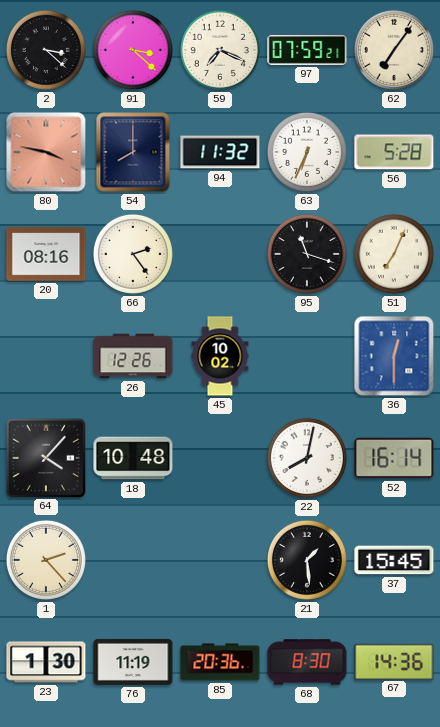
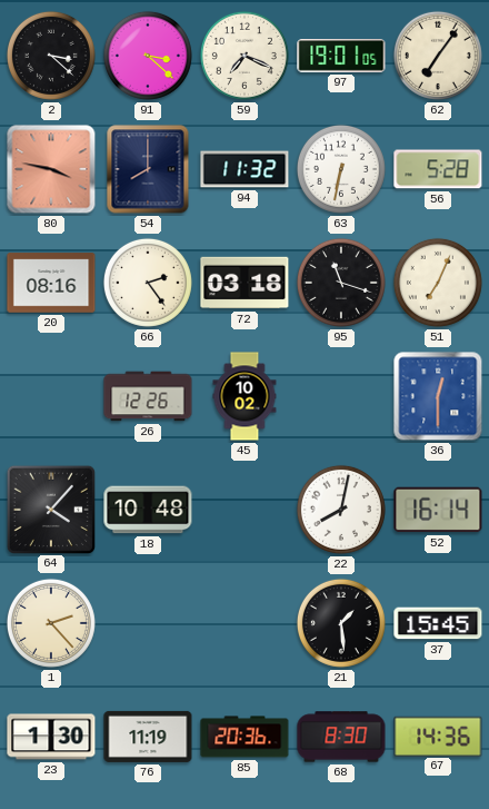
97: 07:59 -> 19:01 (341, 57)
63: 6:34 -> 6:32 (341, 169)
72: none -> 03:18 (244, 283)
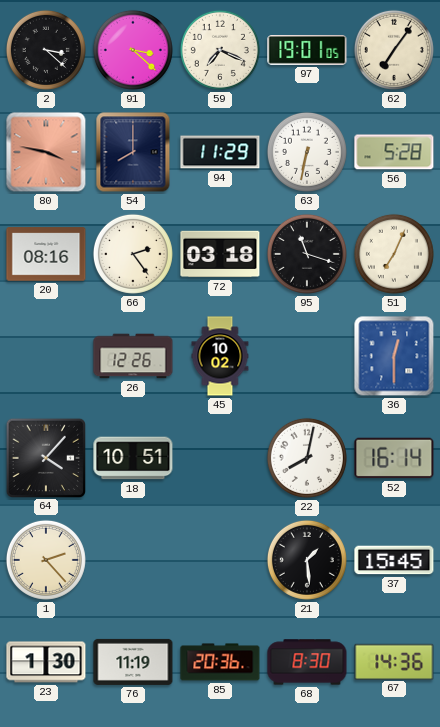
94: 11:32 -> 11:29 (220, 152)
18: 10:48 -> 10:51 (133, 458)
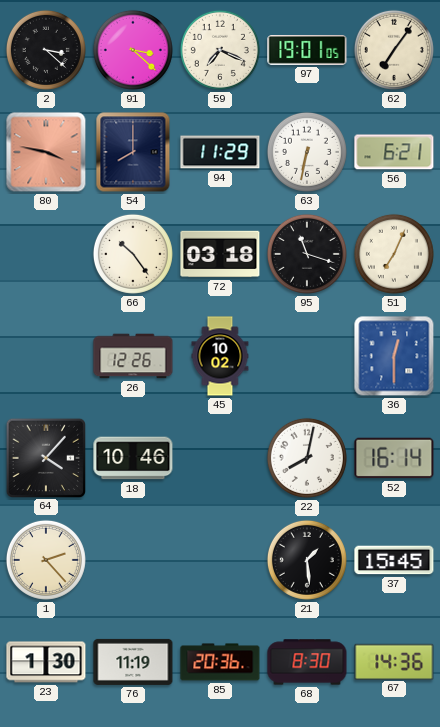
56: 5:28 -> 6:21 (394, 152)
20: 08:16 -> none (46, 254)
66: 2:24 -> 10:24 (133, 254)
18: 10:51 -> 10:46 (133, 458)
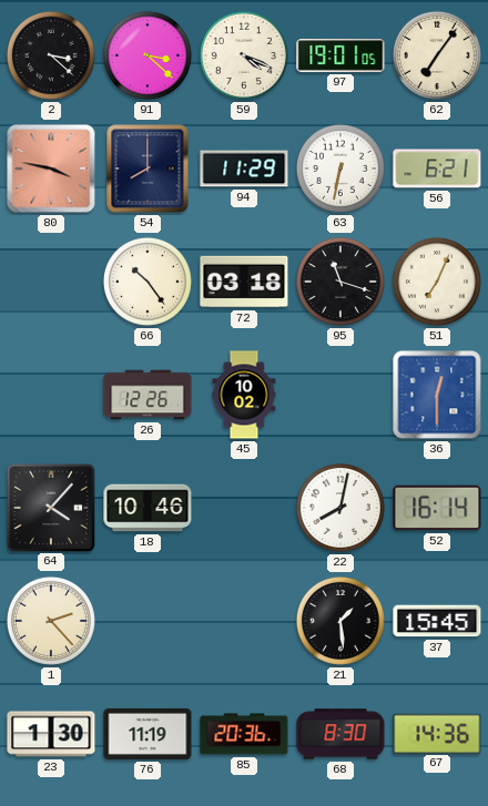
59: 7:19 -> 4:19 (244, 55)
